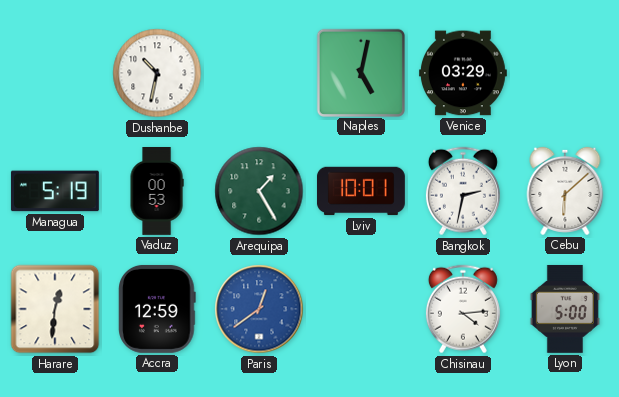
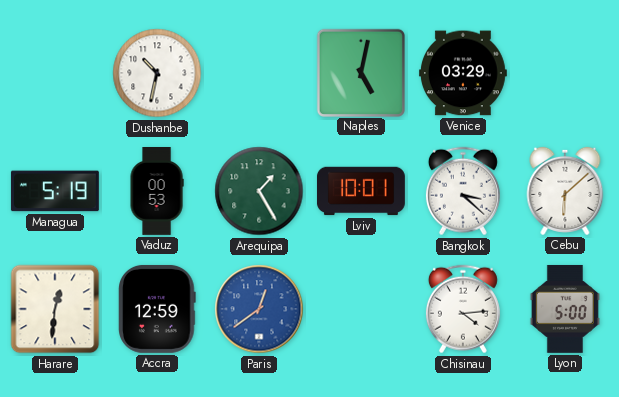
Bangkok: 2:32 -> 3:22 (463, 191)
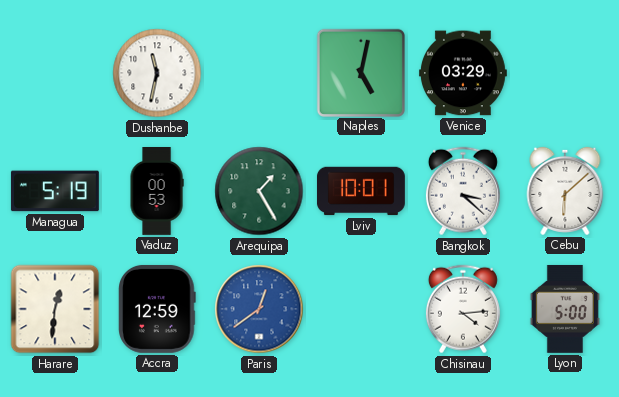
Dushanbe: 10:32 -> 11:32 (157, 73)
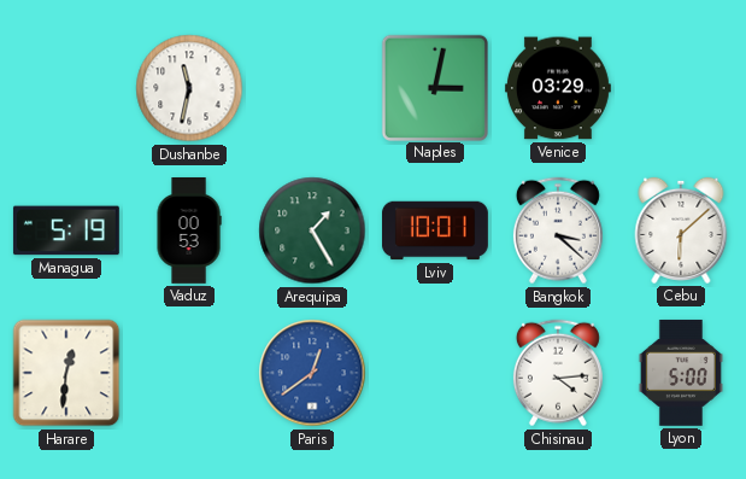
Naples: 5:02 -> 3:02 (434, 87)
Accra: 12:59 -> none (157, 309)
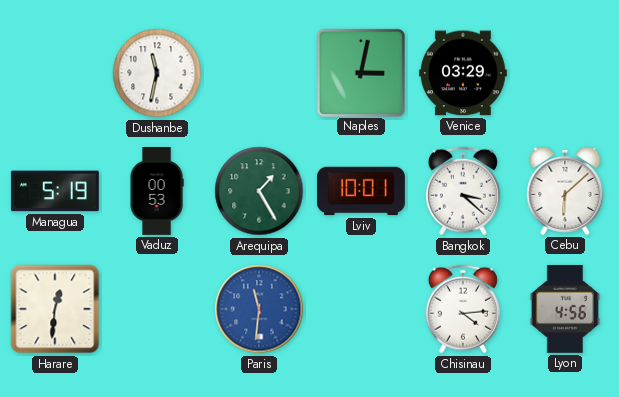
Paris: 12:39 -> 11:31 (259, 309)
Lyon: 5:00 -> 4:56 (565, 309)
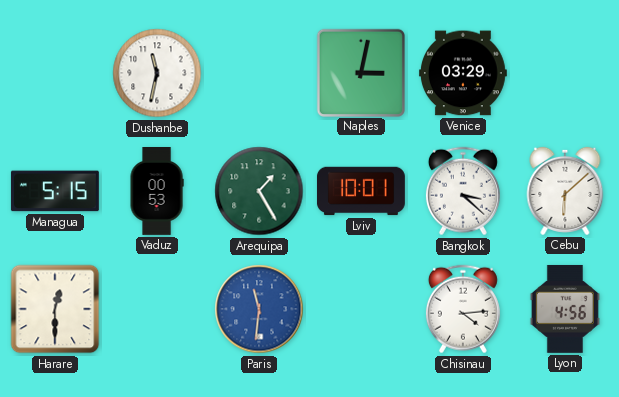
Managua: 5:19 -> 5:15 (55, 191)
Harare: 12:31 -> 12:30 (55, 309)
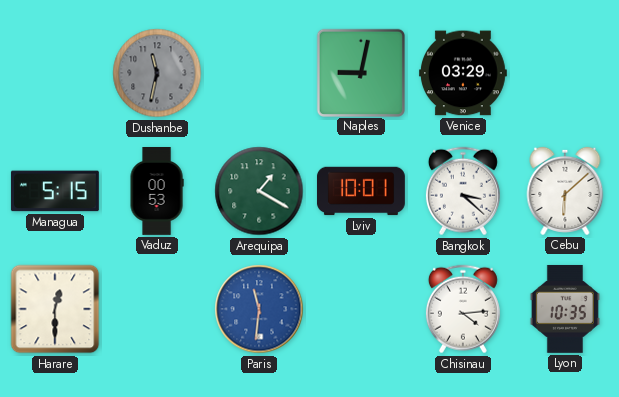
Dushanbe dial: white -> grey (157, 73)
Naples: 3:02 -> 9:02 (360, 72)
Arequipa: 1:25 -> 1:20 (259, 191)
Lyon: 4:56 -> 10:35 (565, 309)
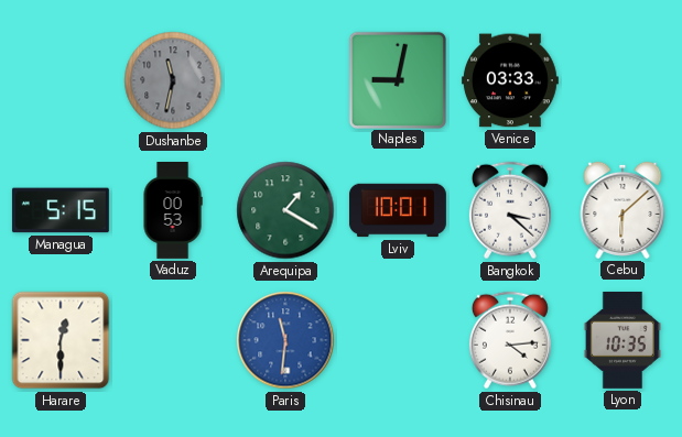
Venice: 03:29 -> 03:33 (510, 80)
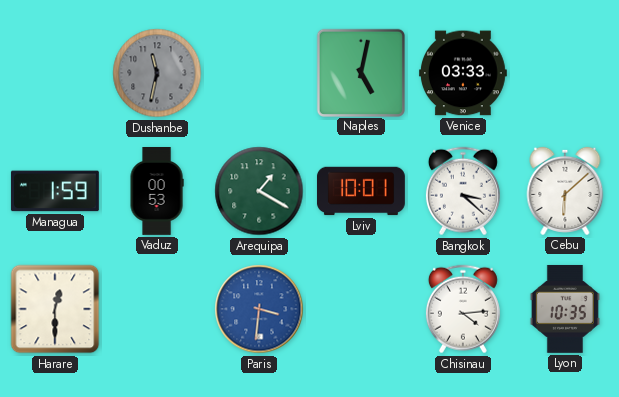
Naples: 9:02 -> 5:02 (360, 72)
Managua: 5:15 -> 1:59 (55, 191)
Paris: 11:31 -> 3:31 (259, 309)
